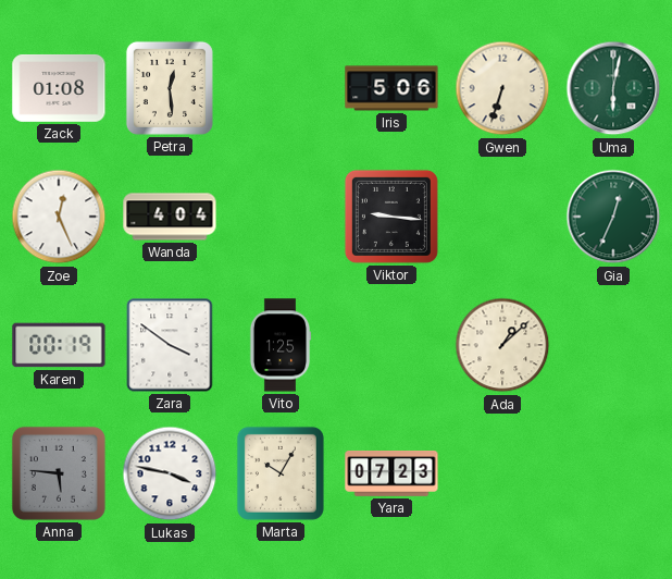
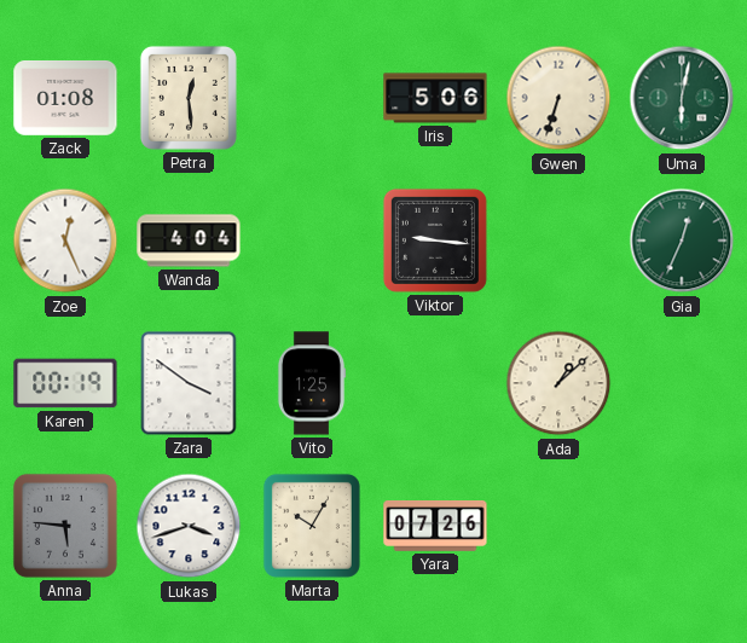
Lukas: 3:47 -> 3:42 (189, 526)
Yara: 07:23 -> 07:26 (435, 527)
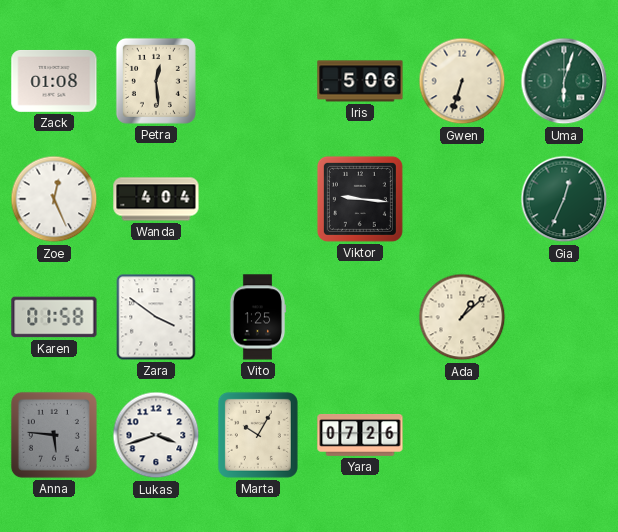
Uma: 6:02 -> 6:03 (564, 81)
Karen: 00:19 -> 01:58 (54, 317)
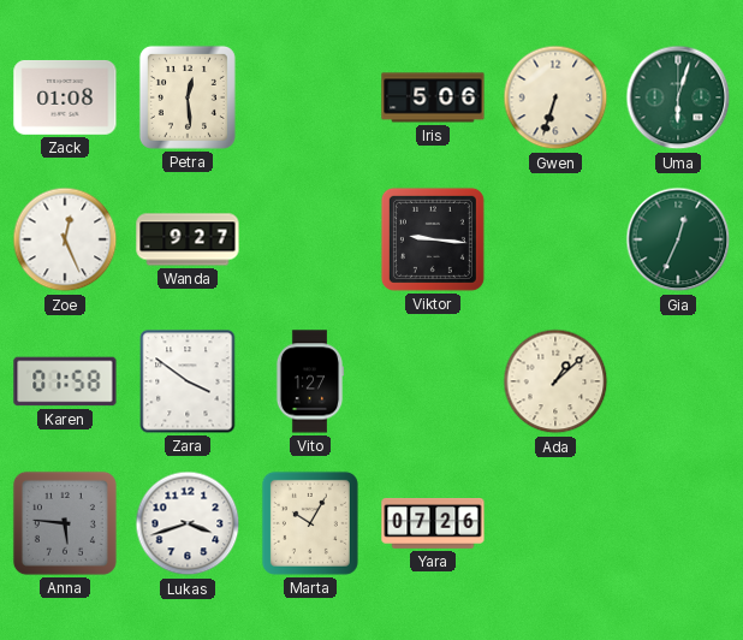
Wanda: 4:04 -> 9:27 (188, 239)
Vito: 1:25 -> 1:27 (310, 381)
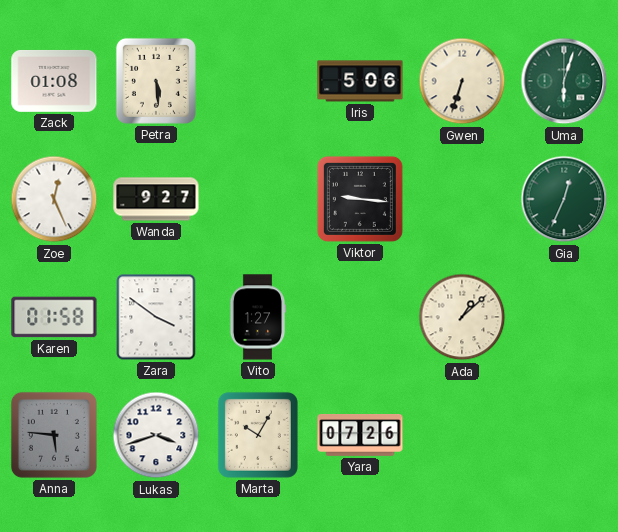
Petra: 12:29 -> 5:29 (156, 81)
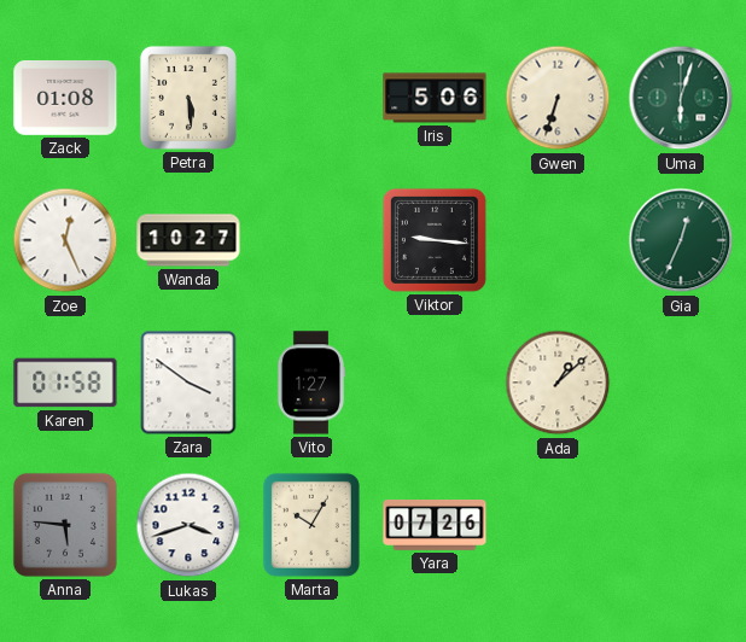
Wanda: 9:27 -> 10:27 (188, 240)
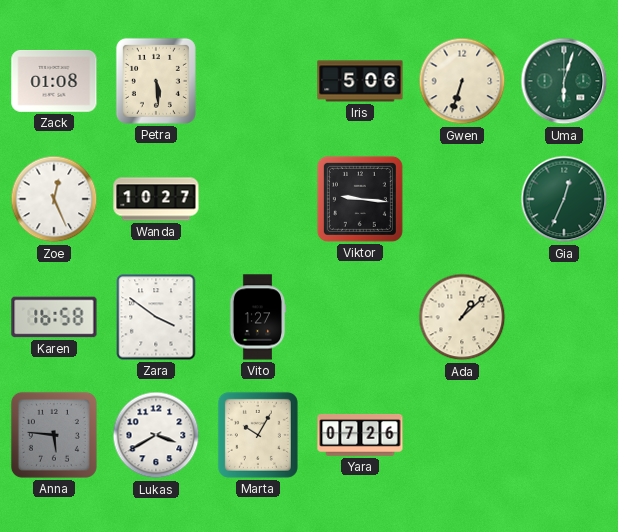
Karen: 01:58 -> 16:58 (54, 317)
Lukas: 3:42 -> 3:40 (156, 435)
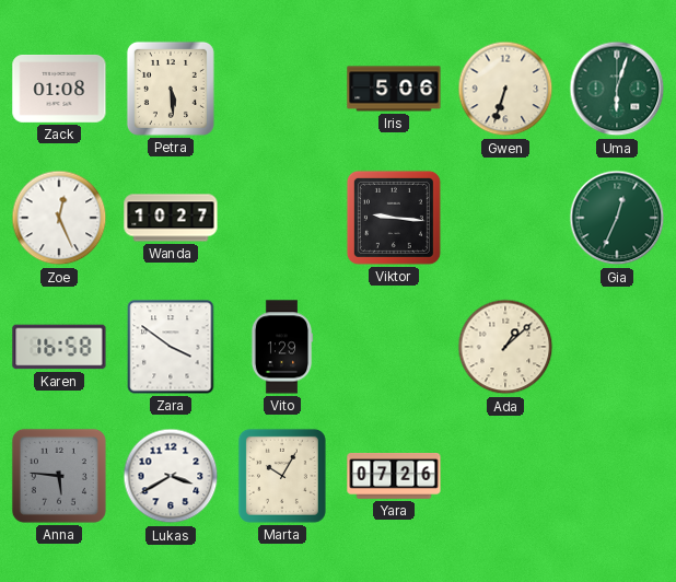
Vito: 1:27 -> 1:29 (282, 347)
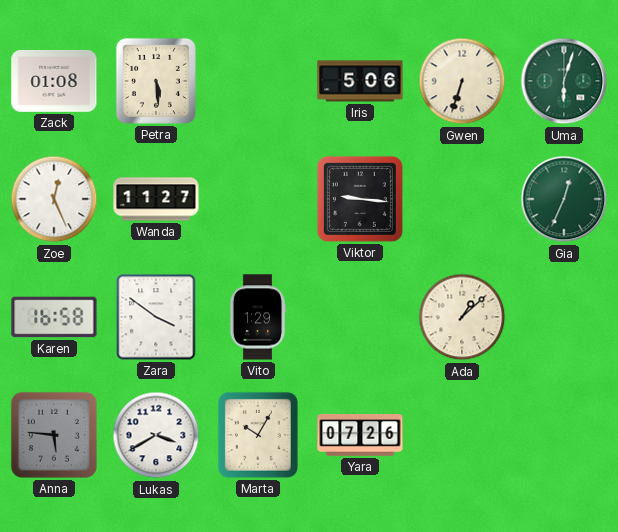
Wanda: 10:27 -> 11:27 (156, 199)
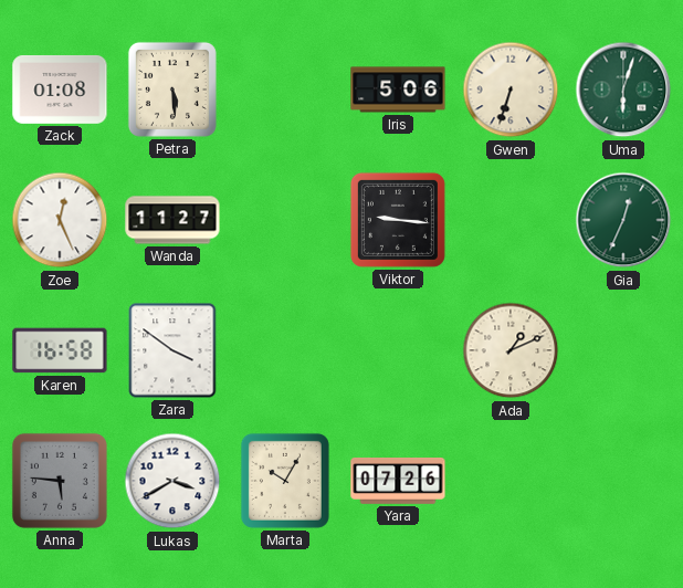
Vito: 1:29 -> none (258, 317)
Ada: 1:08 -> 1:11 (511, 350)
